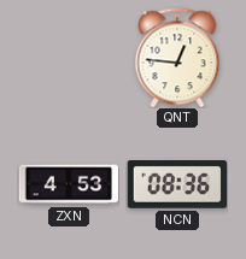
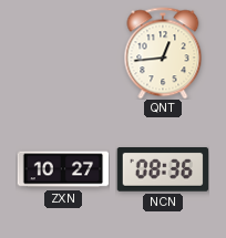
QNT: 12:46 -> 12:44 (163, 53)
ZXN: 4:53 -> 10:27 (63, 169)
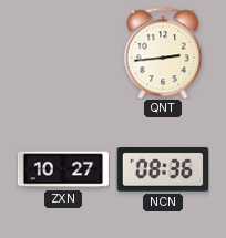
QNT: 12:44 -> 2:44 (163, 53)
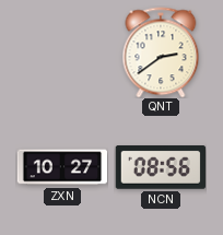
QNT: 2:44 -> 2:39 (161, 52)
NCN: 08:36 -> 08:56 (160, 168)
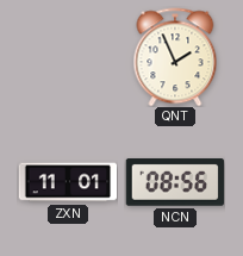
QNT: 2:39 -> 1:56 (175, 57)
ZXN: 10:27 -> 11:01 (68, 182)
